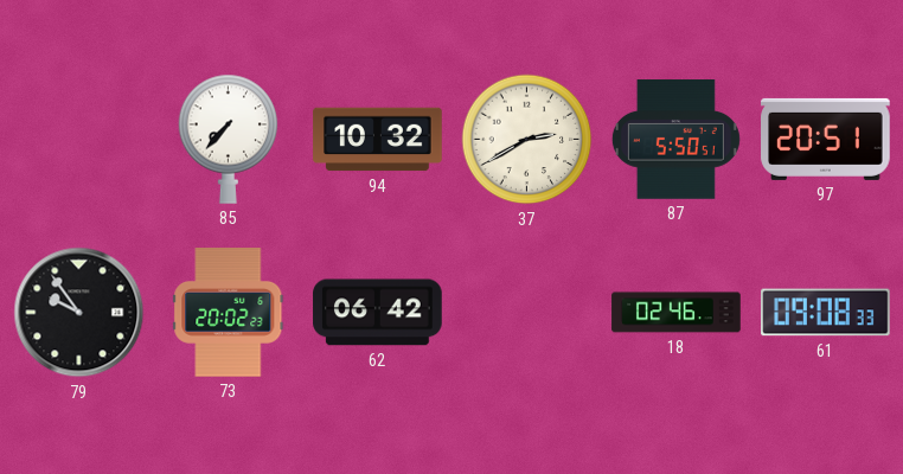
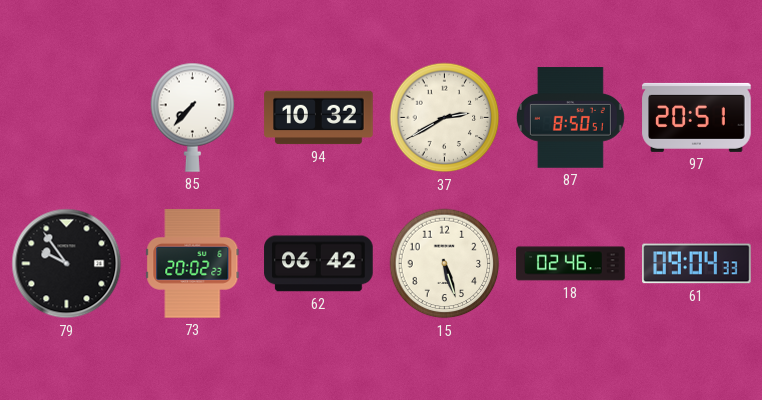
87: 5:50 -> 8:50 (570, 118)
15: none -> 5:27 (445, 264)
61: 09:08 -> 09:04 (697, 264)
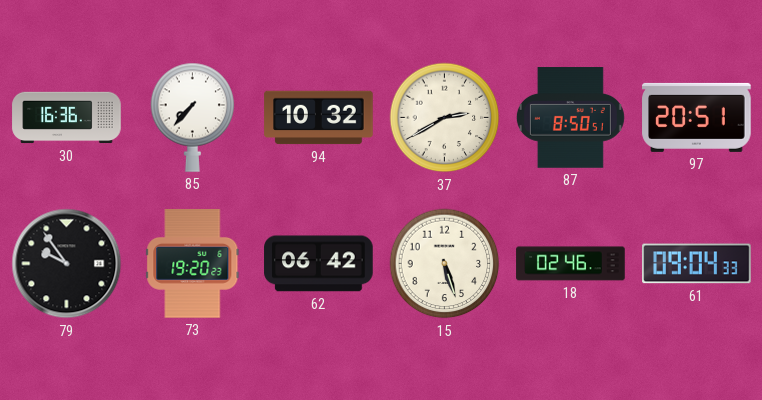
30: none -> 16:36 (67, 118)
73: 20:02 -> 19:20 (193, 264)
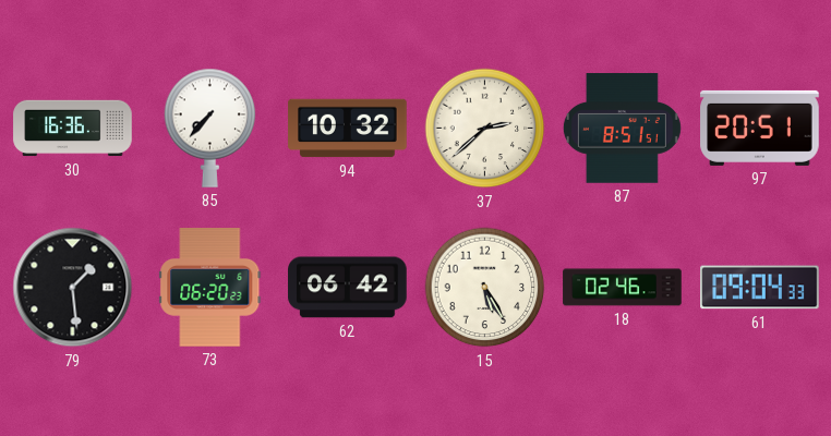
37: 2:40 -> 2:38 (485, 129)
87: 8:50 -> 8:51 (622, 129)
79: 9:54 -> 1:29 (73, 288)
73: 19:20 -> 06:20 (210, 288)
15: 5:27 -> 5:25 (485, 288)
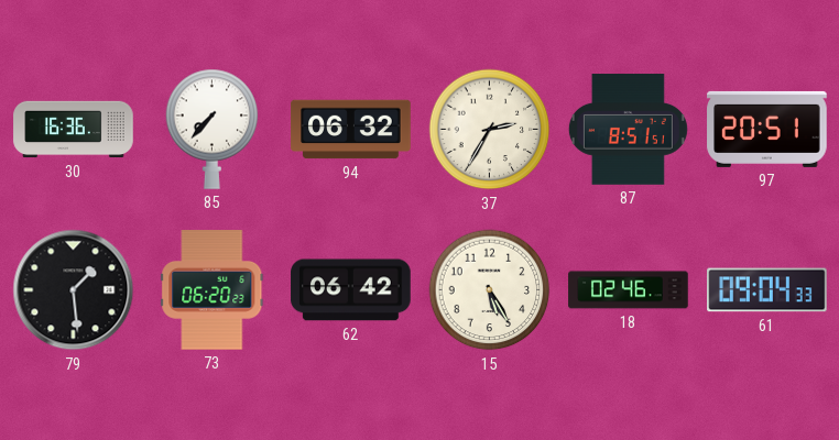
94: 10:32 -> 06:32 (351, 130)
37: 2:38 -> 2:35 (490, 130)
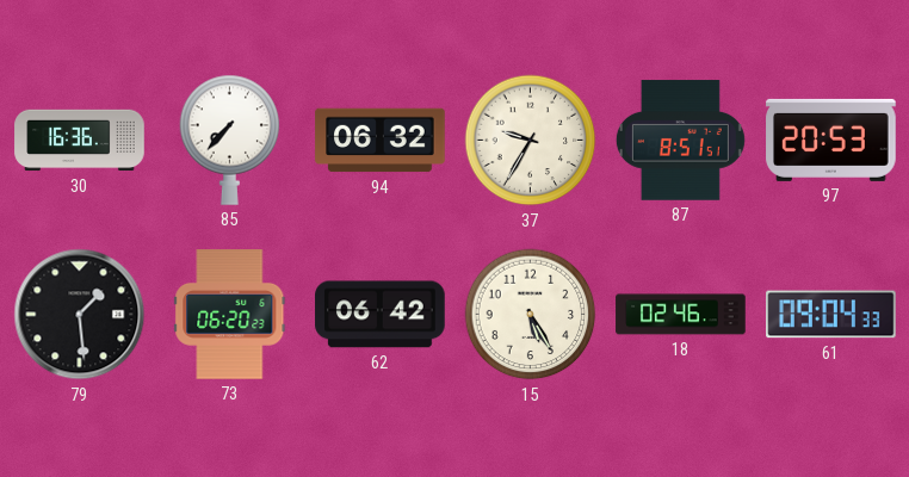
37: 2:35 -> 9:35 (531, 141)
97: 20:51 -> 20:53 (831, 140)
